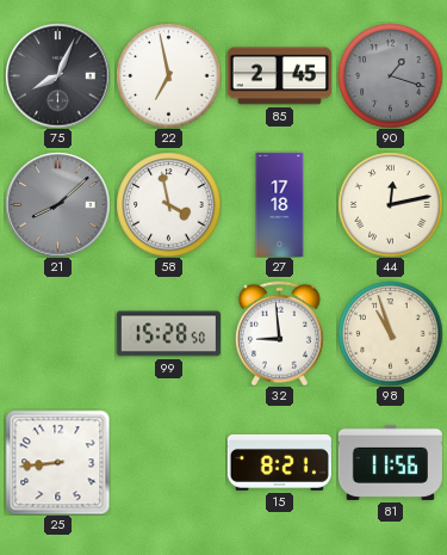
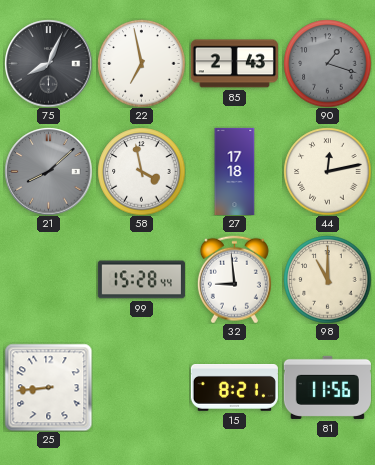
85: 2:45 -> 2:43 (234, 64)
99: 15:28:50 -> 15:28:44 (141, 280)
98: 10:57 -> 11:00 (327, 279)
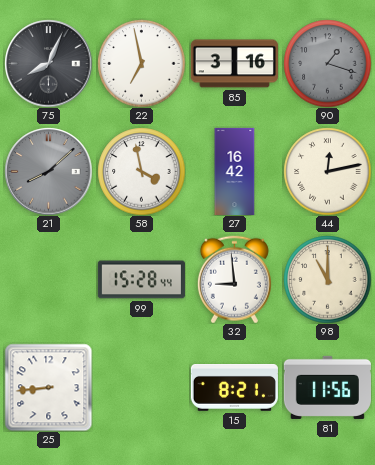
85: 2:43 -> 3:16 (234, 64)
27: 17:18 -> 16:42 (235, 171)
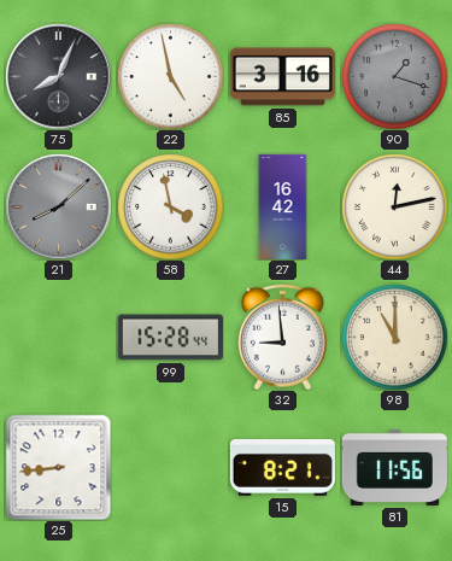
22: 6:58 -> 4:58 (170, 76)
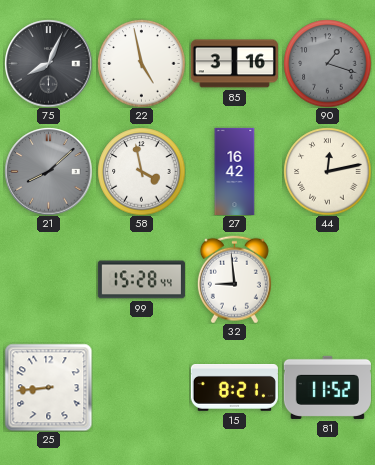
98: 11:00 -> none (394, 337)
81: 11:56 -> 11:52 (327, 387)
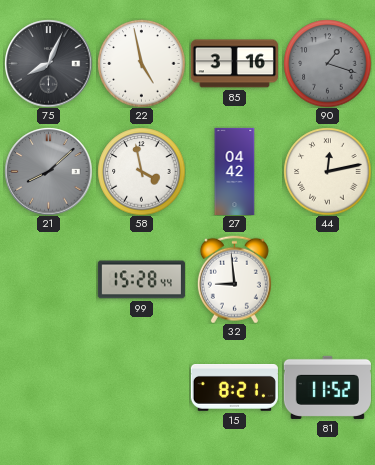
27: 16:42 -> 04:42 (235, 171)
25: 8:44 -> none (48, 387)
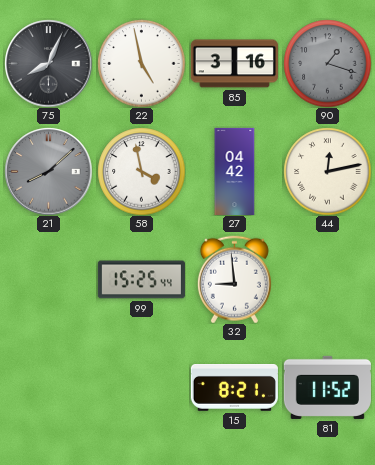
99: 15:28 -> 15:25 (141, 280)
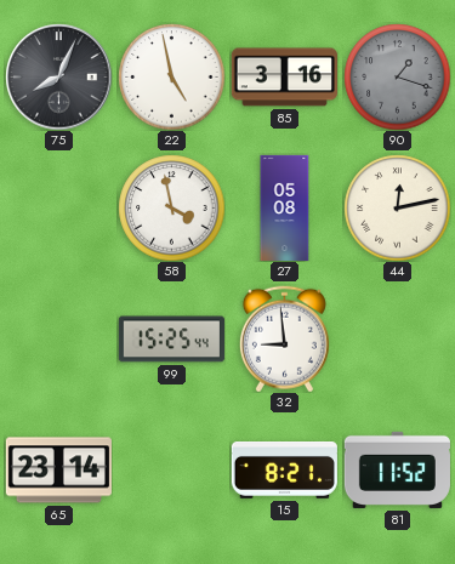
21: 8:08 -> none (48, 171)
27: 04:42 -> 05:08 (285, 207)
65: none -> 23:14 (58, 471)
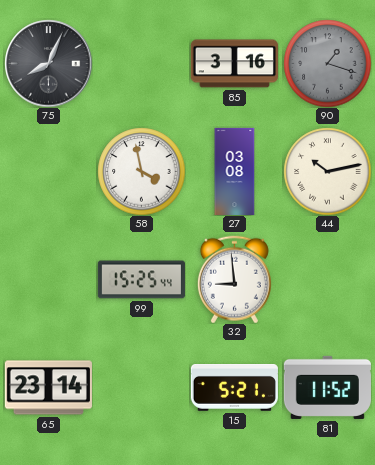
22: 4:58 -> none (171, 76)
27: 05:08 -> 03:08 (235, 171)
44: 12:13 -> 10:13 (327, 171)
15: 8:21 -> 5:21 (234, 388)
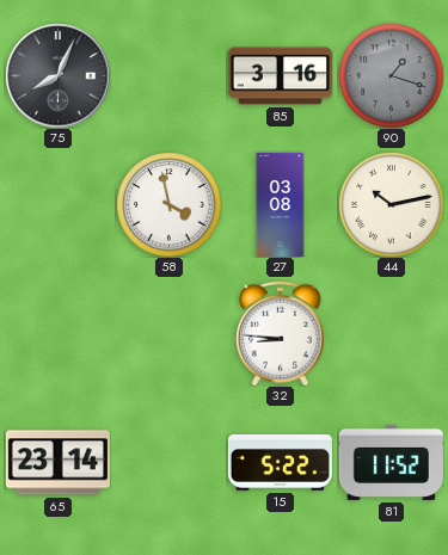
99: 15:25 -> none (141, 280)
32: 8:59 -> 8:46 (280, 333)
15: 5:21 -> 5:22 (280, 463)
